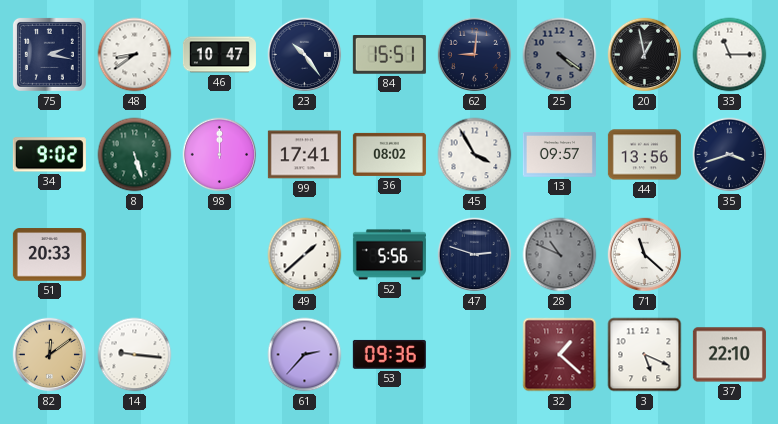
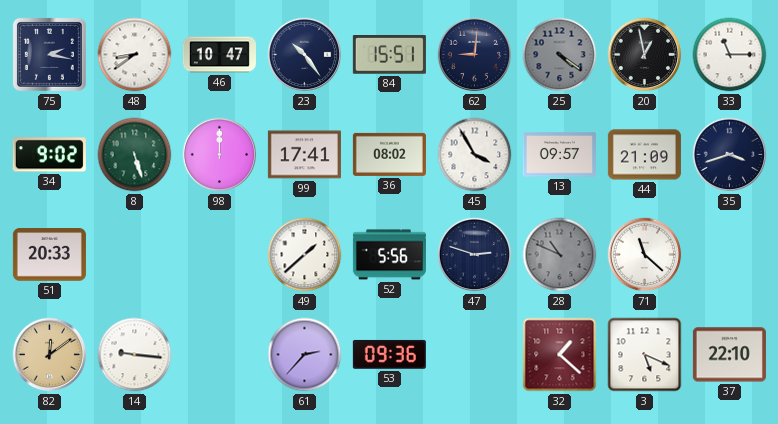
44: 13:56 -> 21:09 (644, 155)
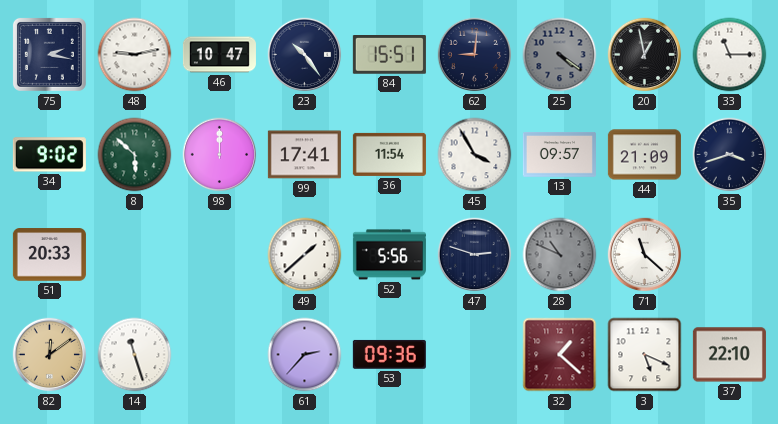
48: 8:39 -> 9:13 (135, 55)
8: 5:27 -> 5:52 (135, 155)
36: 08:02 -> 11:54 (389, 154)
14: 9:16 -> 11:27 (135, 355)
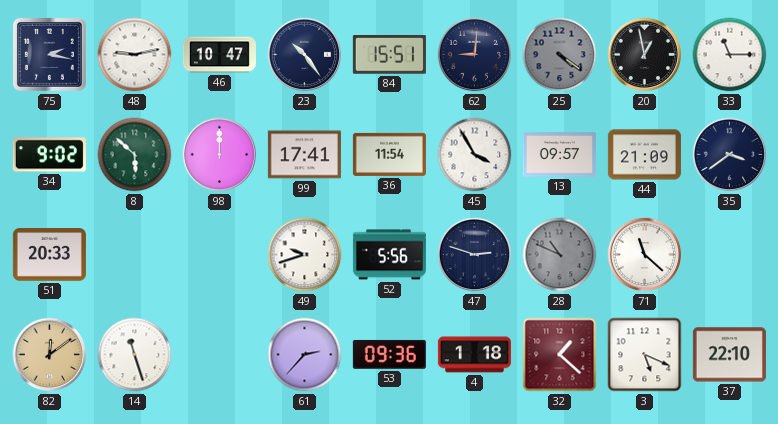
35: 3:42 -> 3:39 (730, 155)
49: 1:38 -> 9:42 (305, 255)
4: none -> 1:18 (474, 355)
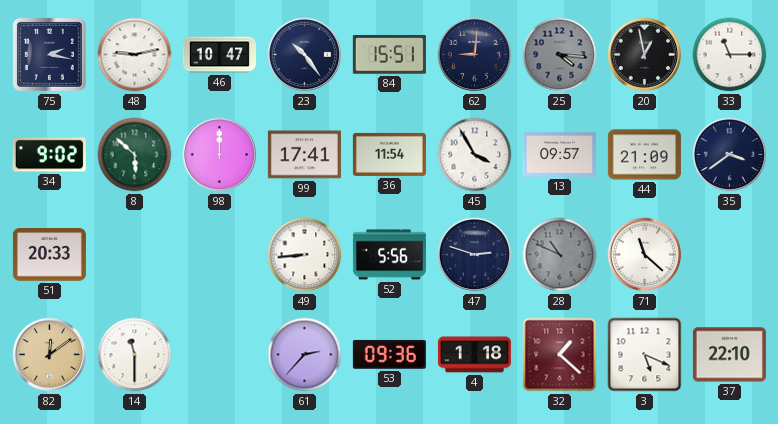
25: 4:21 -> 4:16 (560, 55)
49: 9:42 -> 8:44 (305, 255)
14: 11:27 -> 11:30 (135, 355)
